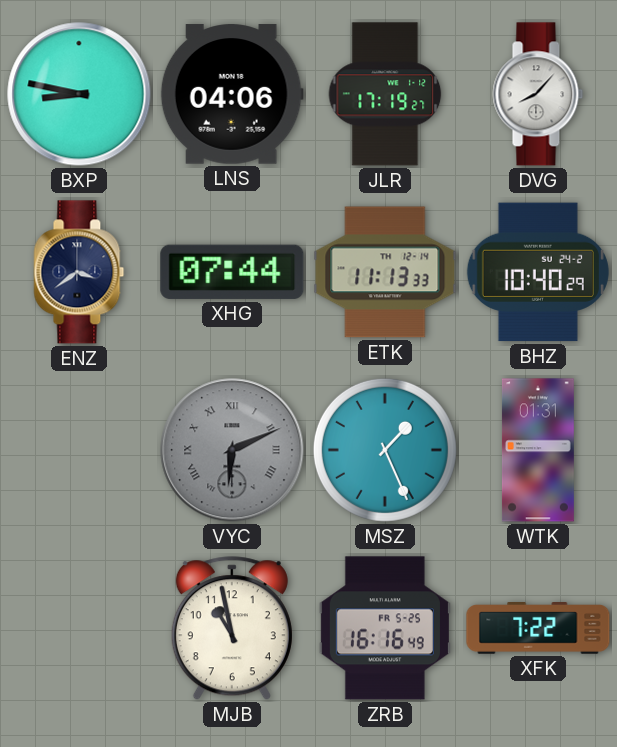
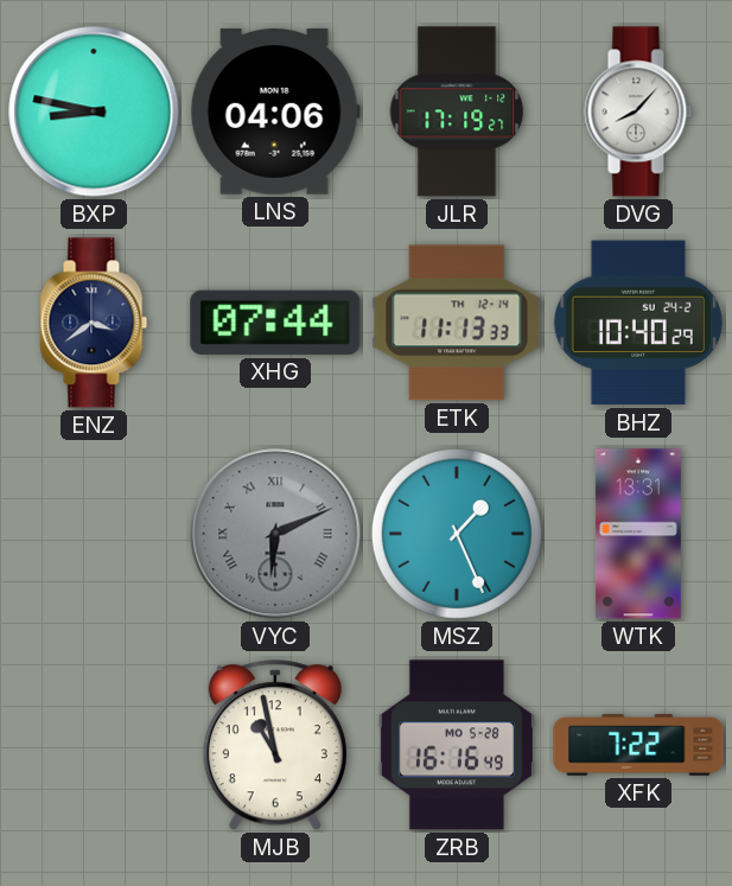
WTK: 01:31 -> 13:31 (638, 534)
ZRB date: FR 5-25 -> MO 5-28 (457, 745)
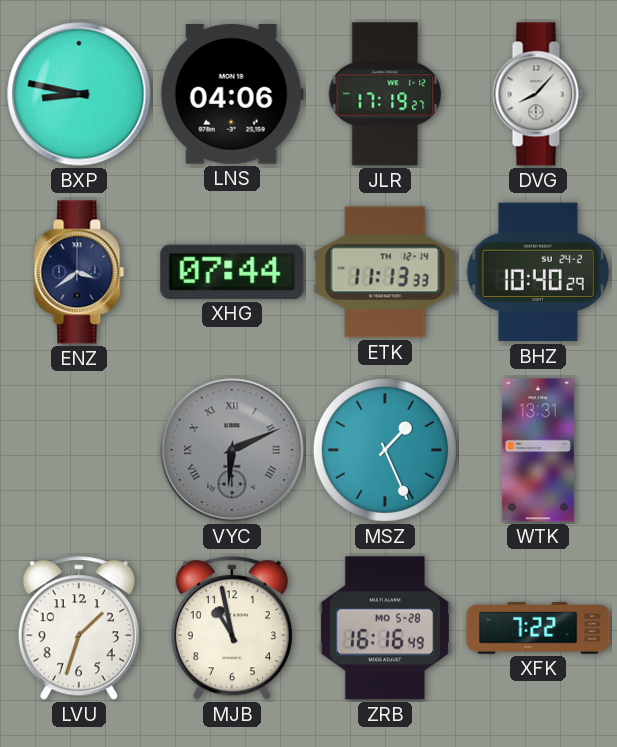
LVU: none -> 1:33 (79, 629)
